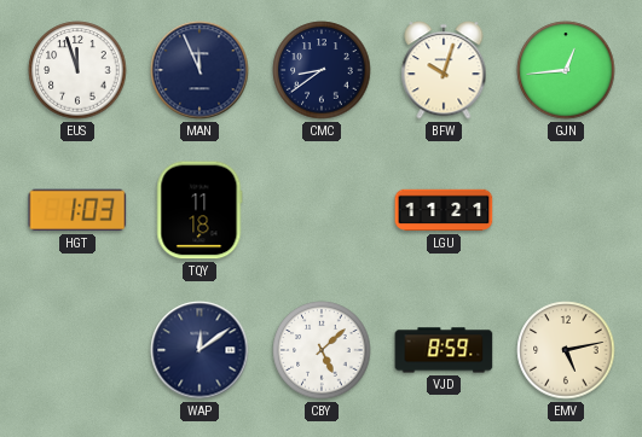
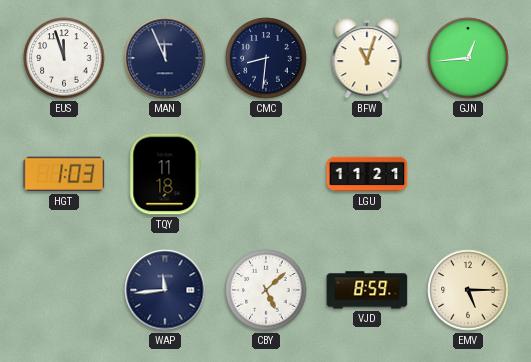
CMC: 8:39 -> 8:31 (266, 58)
BFW: 10:03 -> 11:03 (367, 58)
WAP: 12:09 -> 11:44 (165, 290)
EMV: 5:13 -> 5:15 (468, 290)
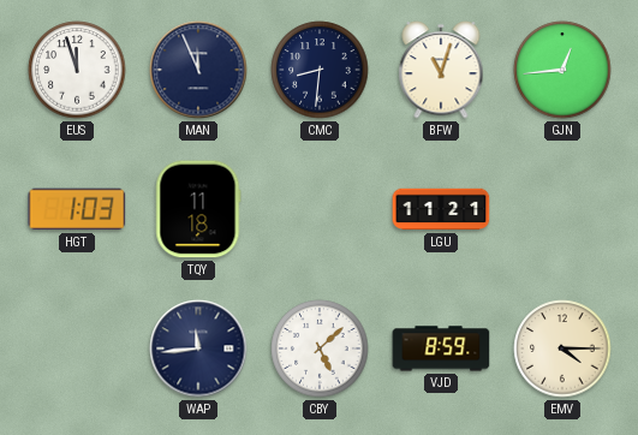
EMV: 5:15 -> 4:15 (562, 348)
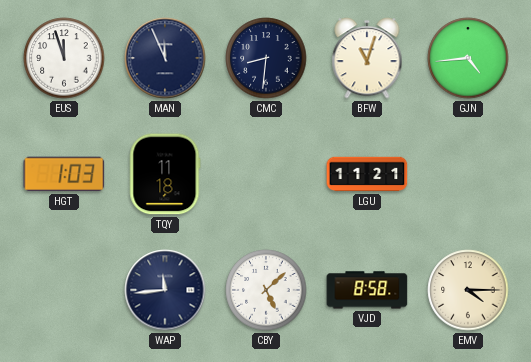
GJN: 12:44 -> 4:44 (468, 58)
VJD: 8:59 -> 8:58 (367, 290)
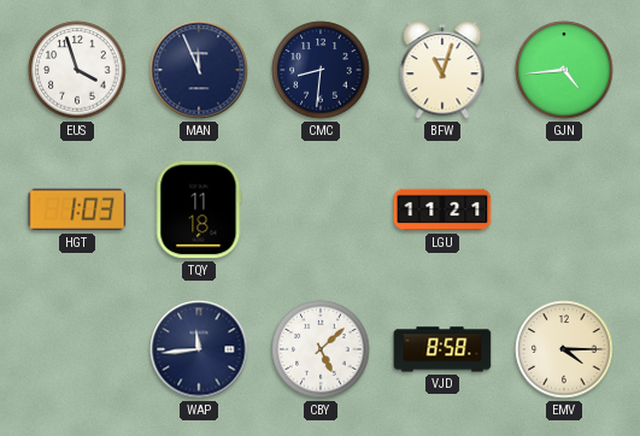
EUS: 11:57 -> 3:57 (77, 70)
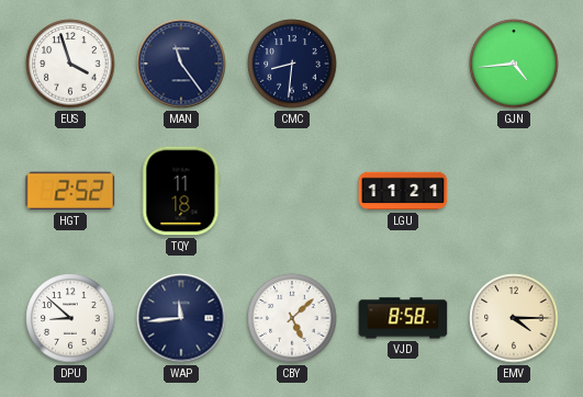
MAN: 11:56 -> 11:24 (181, 64)
BFW: 11:03 -> none (442, 70)
HGT: 1:03 -> 2:52 (70, 191)
DPU: none -> 8:52 (70, 318)
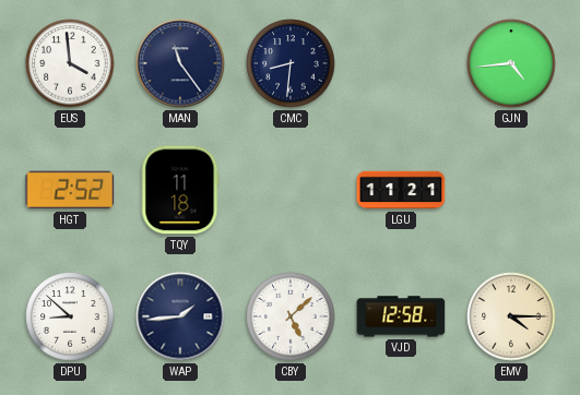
EUS: 3:57 -> 3:59 (70, 63)
WAP: 11:44 -> 1:44 (180, 316)
VJD: 8:58 -> 12:58 (401, 316)
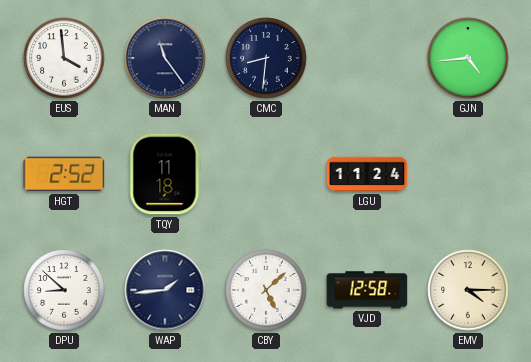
LGU: 11:21 -> 11:24 (367, 174)
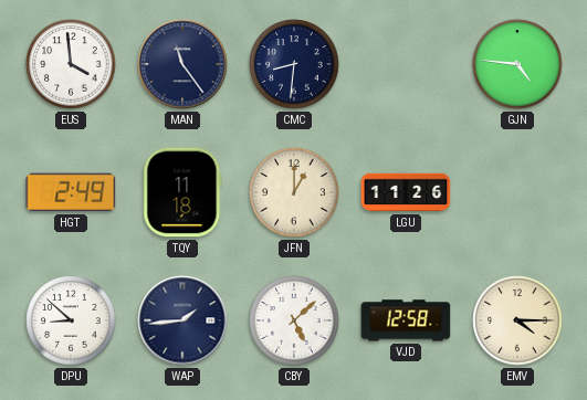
GJN: 4:44 -> 4:46 (517, 64)
HGT: 2:52 -> 2:49 (71, 192)
JFN: none -> 1:00 (294, 192)
LGU: 11:24 -> 11:26 (406, 192)
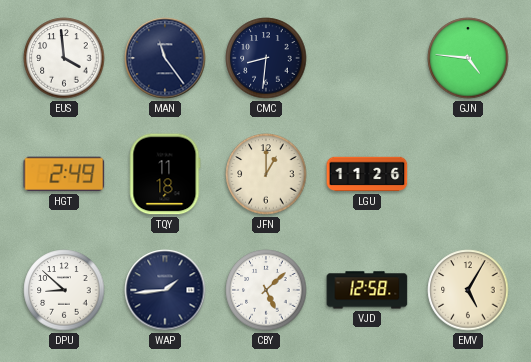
EMV: 4:15 -> 5:05 (468, 290)
